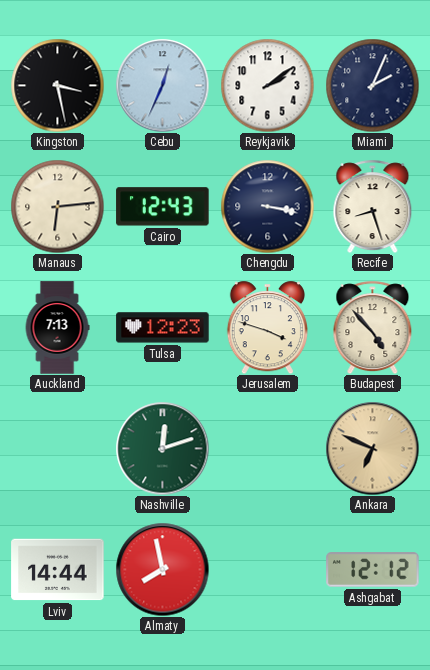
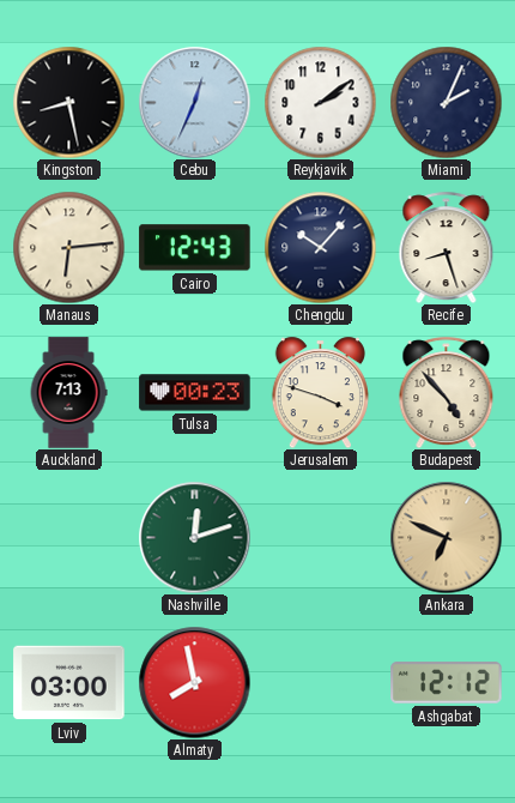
Kingston: 3:28 -> 8:28 (68, 102)
Chengdu: 3:17 -> 10:07 (320, 247)
Tulsa: 12:23 -> 00:23 (195, 393)
Lviv: 14:44 -> 03:00 (69, 683)
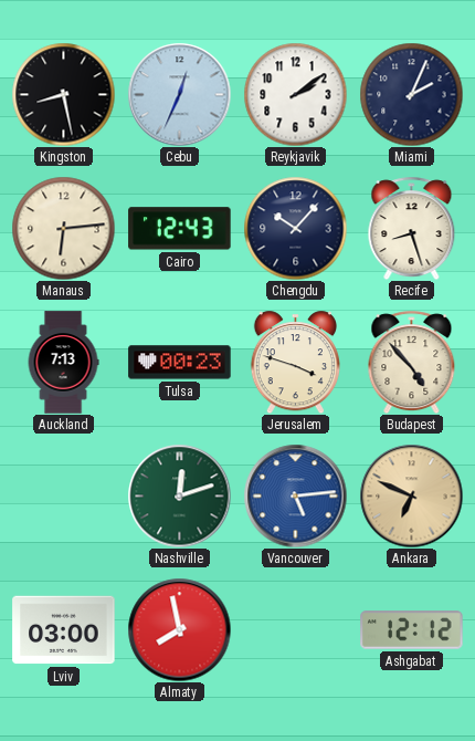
Vancouver: none -> 5:14 (295, 495)
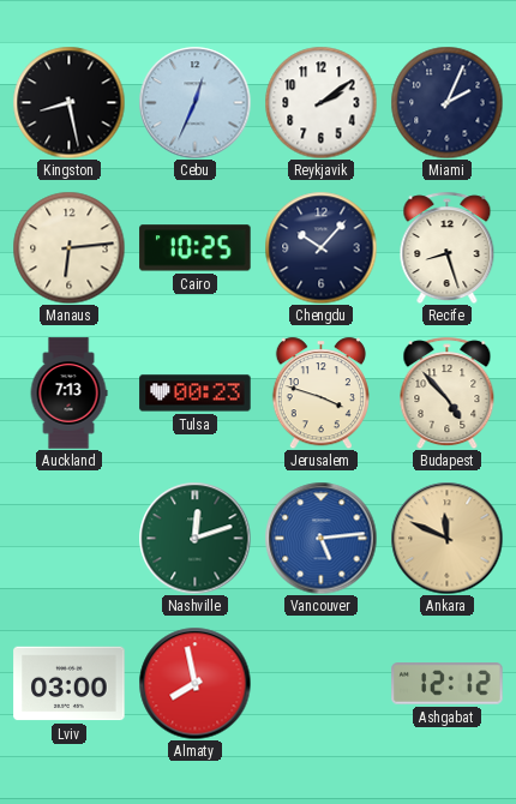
Cairo: 12:43 -> 10:25 (196, 248)
Ankara: 6:49 -> 11:49 (446, 538)
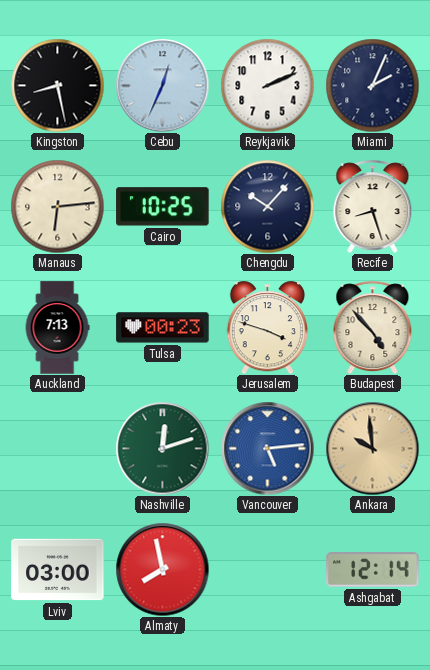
Reykjavik: 2:09 -> 2:11 (267, 85)
Ankara: 11:49 -> 9:59 (372, 448)
Ashgabat: 12:12 -> 12:14 (373, 570)
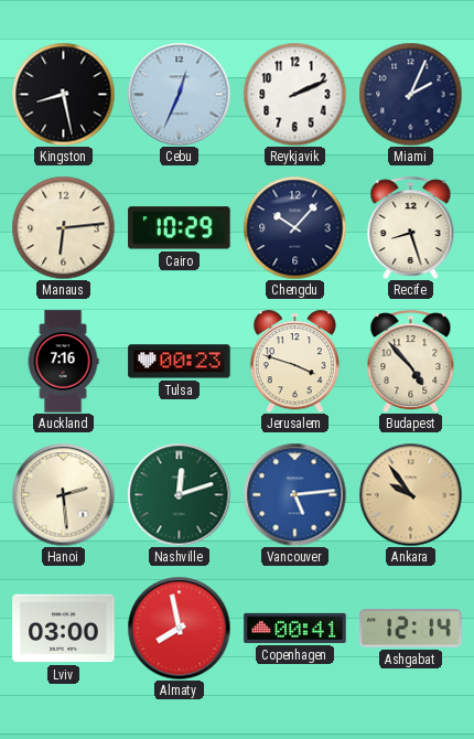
Cairo: 10:25 -> 10:29 (180, 228)
Auckland: 7:13 -> 7:16 (63, 362)
Hanoi: none -> 2:29 (63, 494)
Ankara: 9:59 -> 9:54 (410, 494)
Copenhagen: none -> 00:41 (295, 628)
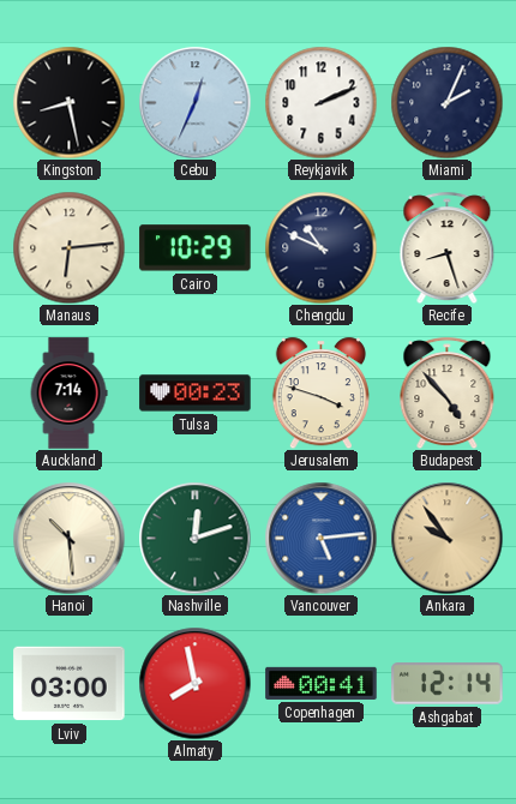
Chengdu: 10:07 -> 10:49 (320, 247)
Auckland: 7:16 -> 7:14 (68, 394)
Hanoi: 2:29 -> 10:29 (68, 538)
